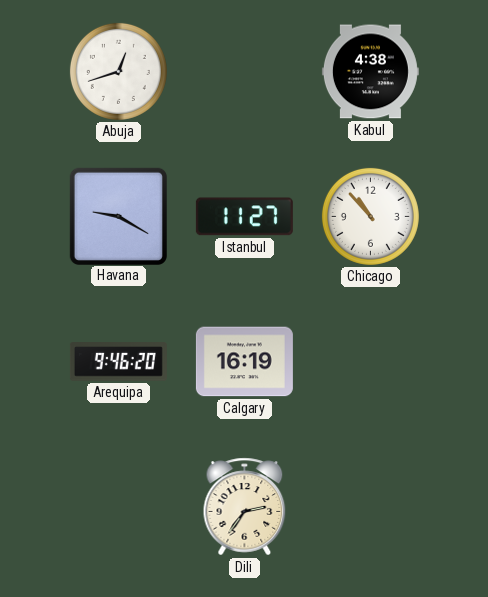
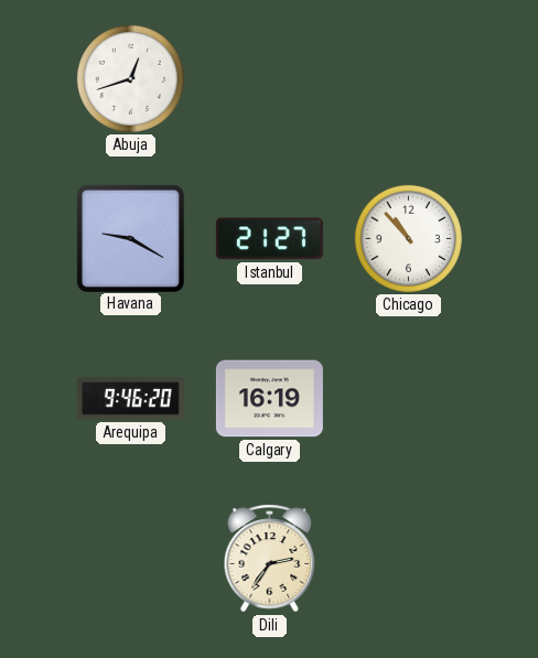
Kabul: 4:38 -> none (370, 72)
Istanbul: 11:27 -> 21:27 (269, 239)
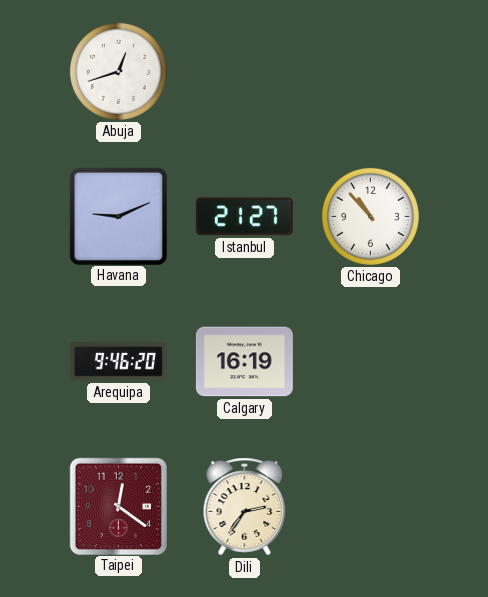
Havana: 9:20 -> 9:11 (118, 216)
Taipei: none -> 12:21 (118, 506)
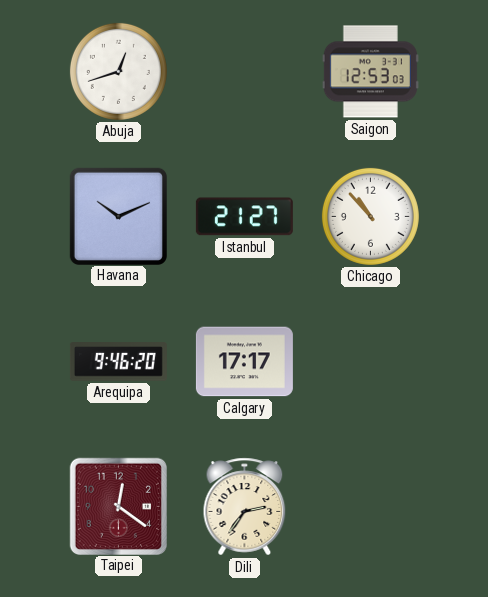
Saigon: none -> 12:53 (370, 72)
Havana: 9:11 -> 10:11 (118, 216)
Calgary: 16:19 -> 17:17 (244, 362)
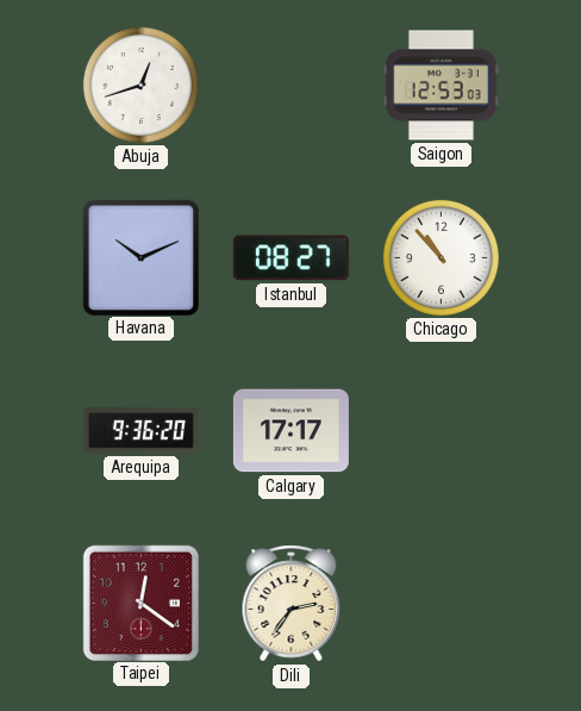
Istanbul: 21:27 -> 08:27 (290, 258)
Arequipa: 9:46 -> 9:36 (140, 431)
